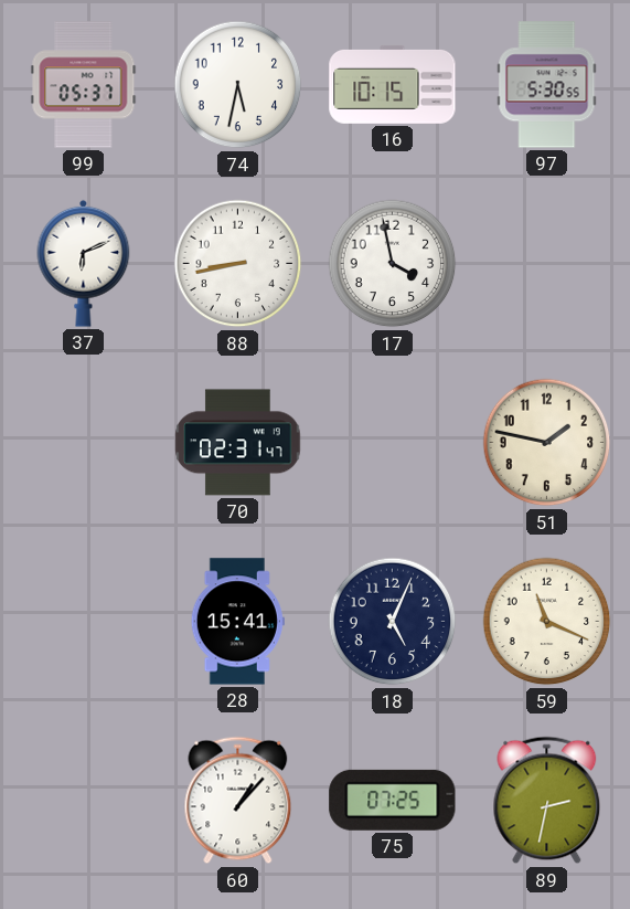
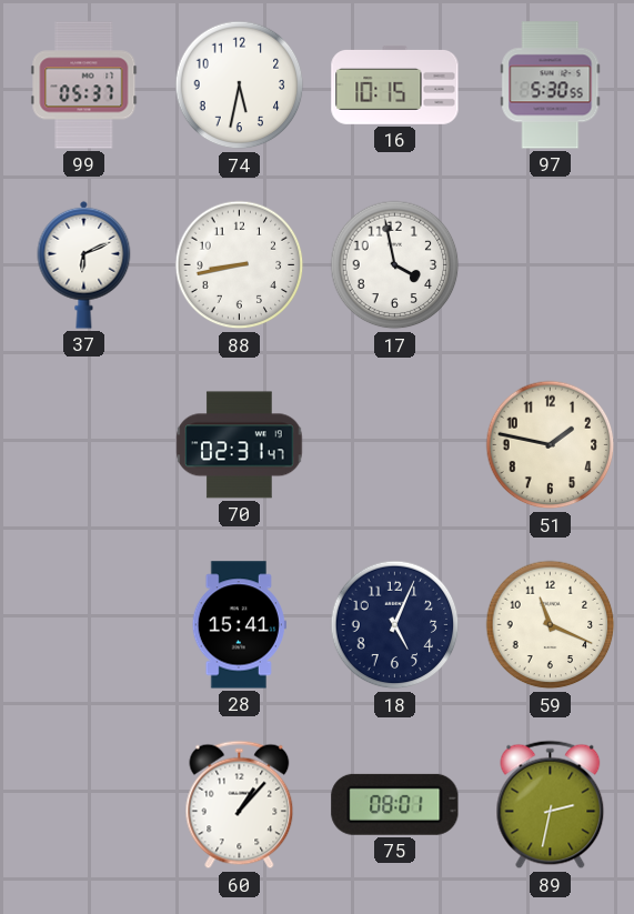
75: 07:25 -> 08:01 (395, 804)
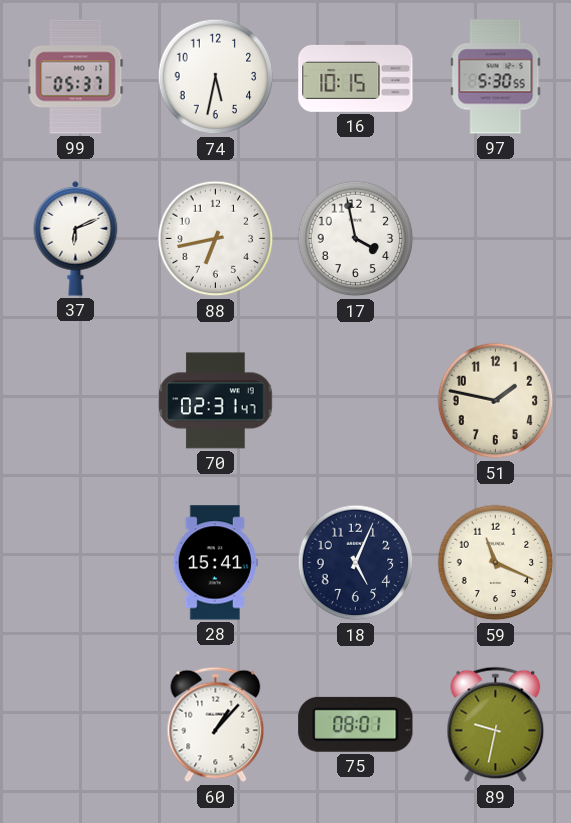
88: 8:43 -> 6:43 (216, 239)
89: 2:32 -> 9:32 (496, 725)
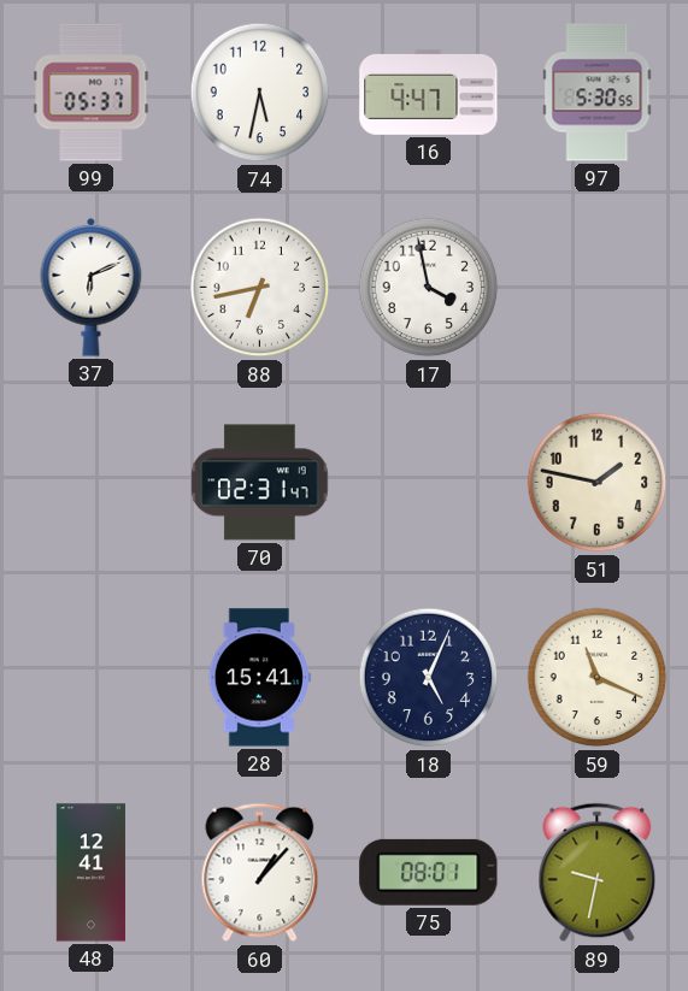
16: 10:15 -> 4:47 (429, 92)
48: none -> 12:41 (90, 873)
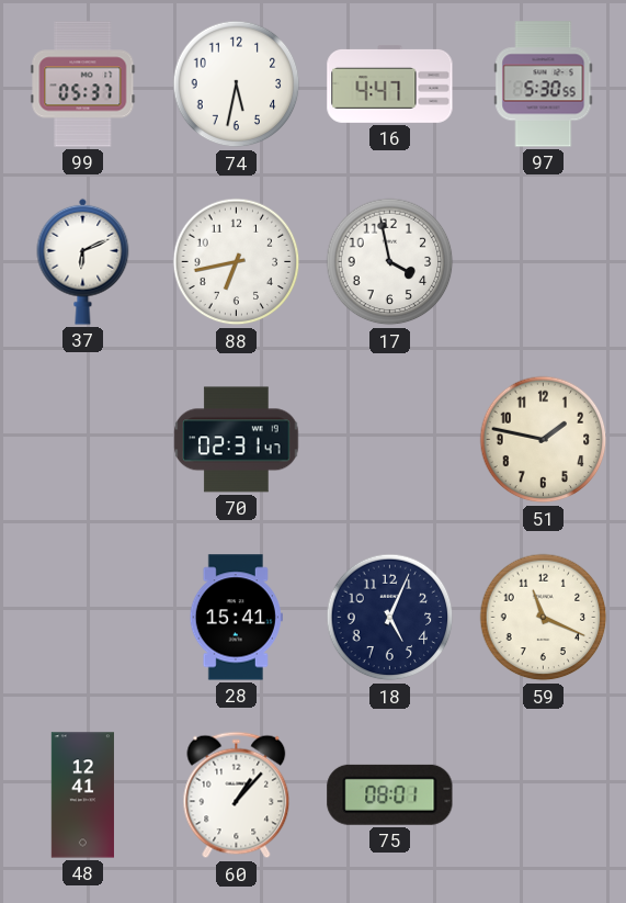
89: 9:32 -> none (598, 873)
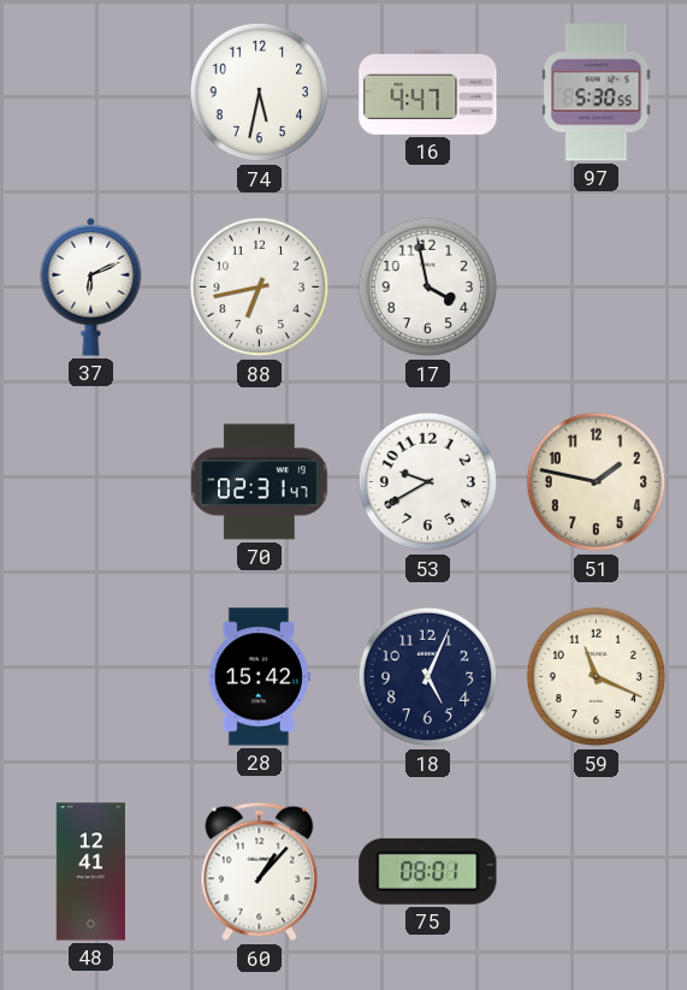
99: 05:37 -> none (83, 84)
53: none -> 9:40 (428, 482)
28: 15:41 -> 15:42 (259, 677)
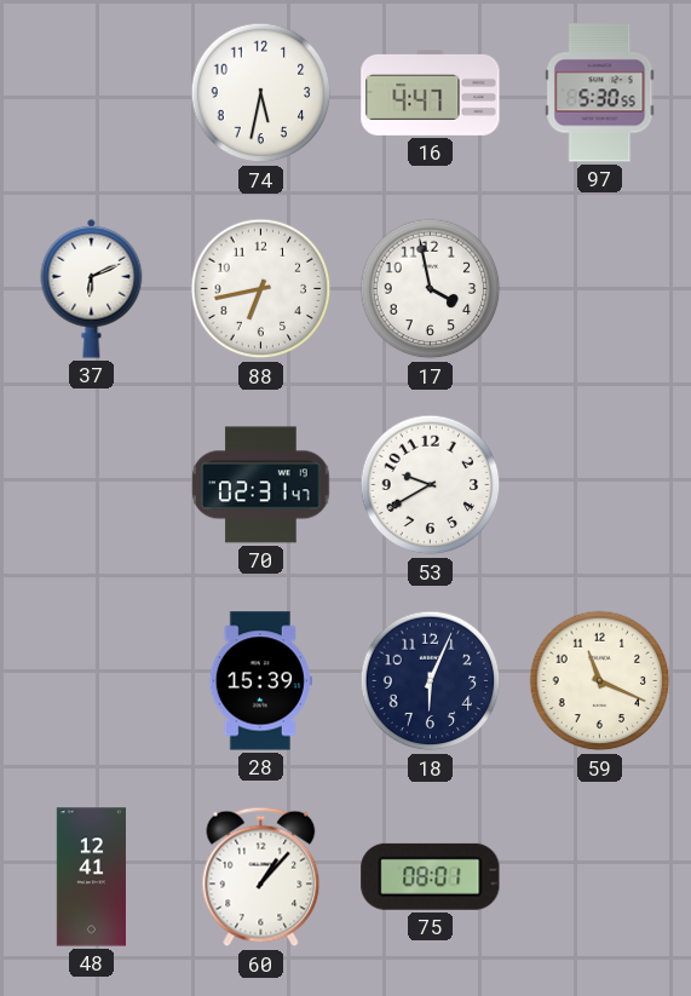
51: 1:47 -> none (597, 482)
28: 15:42 -> 15:39 (260, 681)
18: 5:04 -> 6:04 (431, 681)
